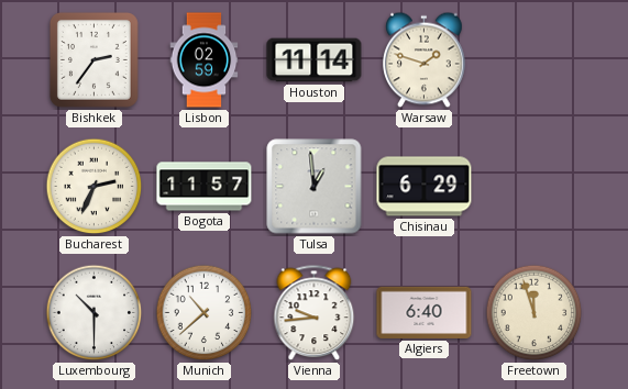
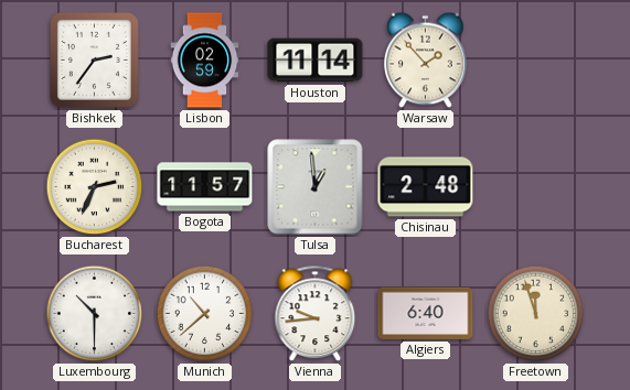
Warsaw: 1:48 -> 1:53 (426, 61)
Chisinau: 6:29 -> 2:48 (426, 187)
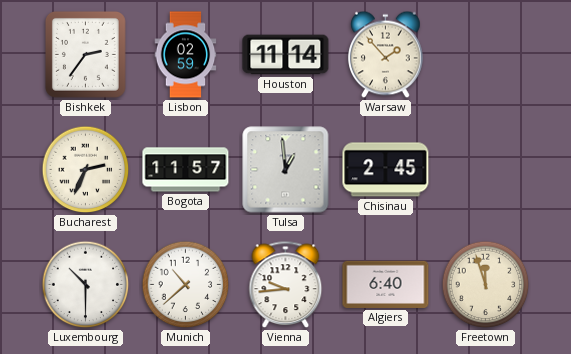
Chisinau: 2:48 -> 2:45 (386, 170)
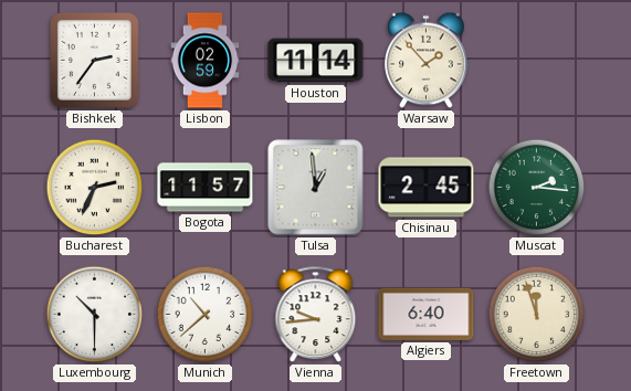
Muscat: none -> 2:16 (537, 188)
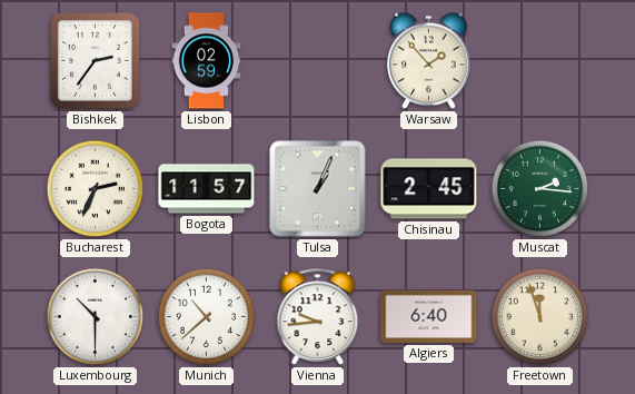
Houston: 11:14 -> none (316, 61)
Tulsa: 12:59 -> 1:04 (318, 189)
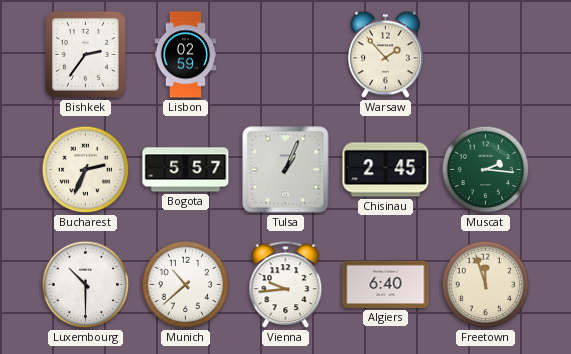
Bogota: 11:57 -> 5:57 (186, 170)
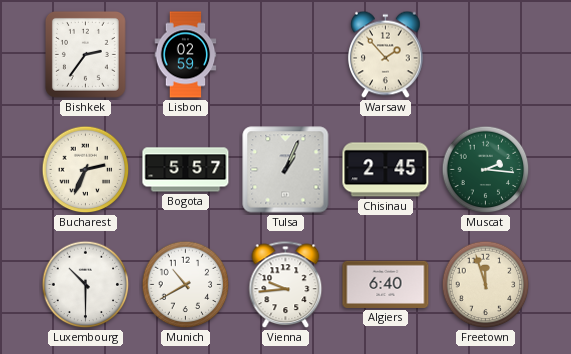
Munich: 10:38 -> 10:40 (186, 285)
